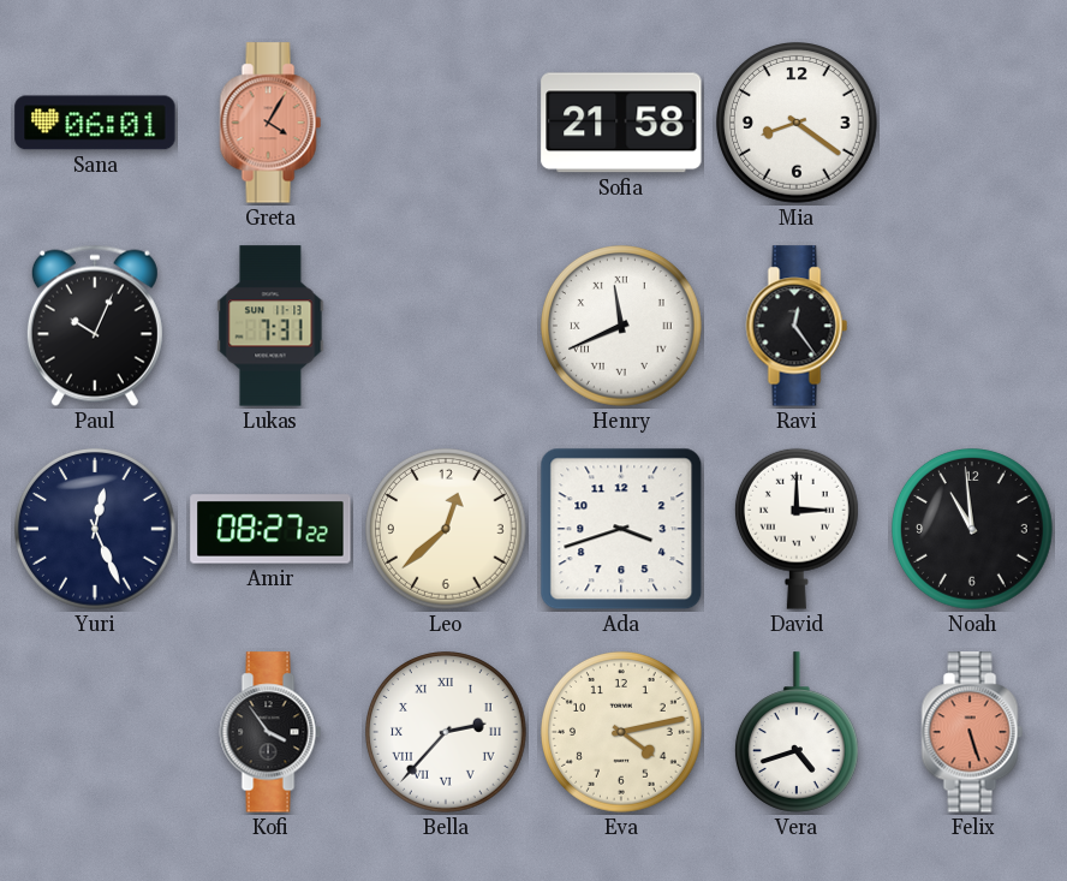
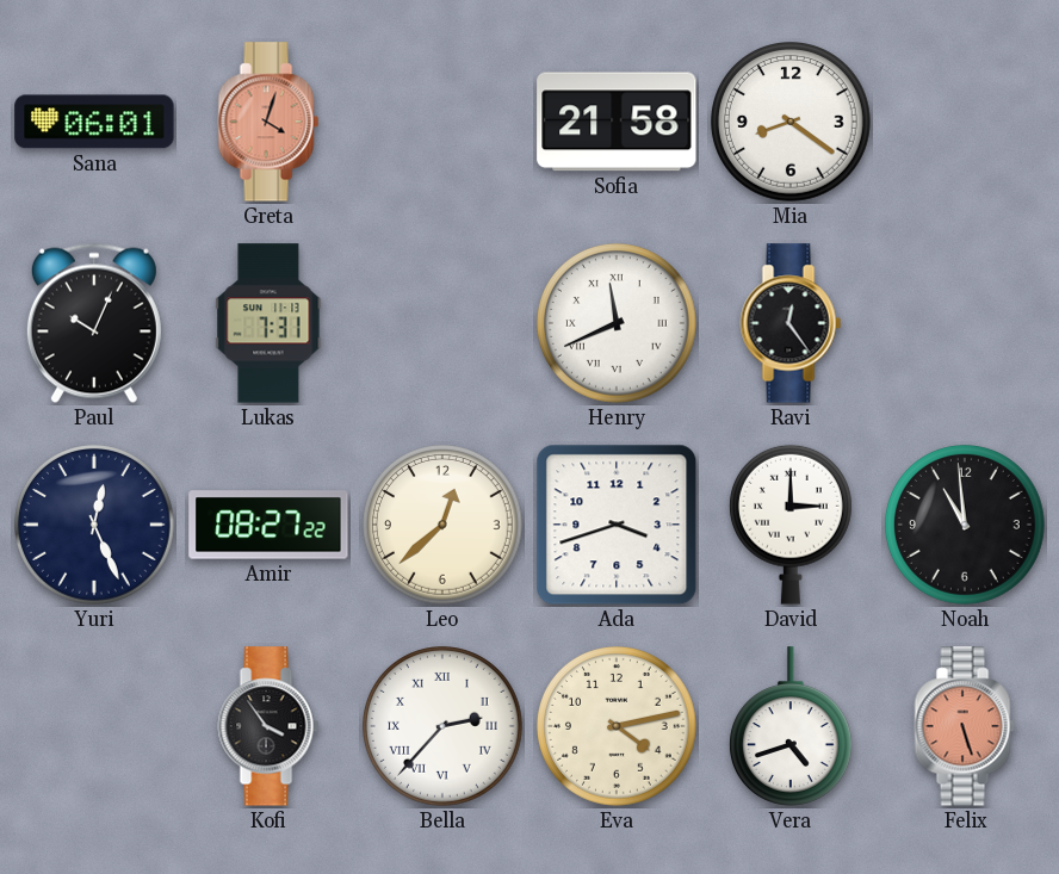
Greta: 4:05 -> 4:03 (268, 122)
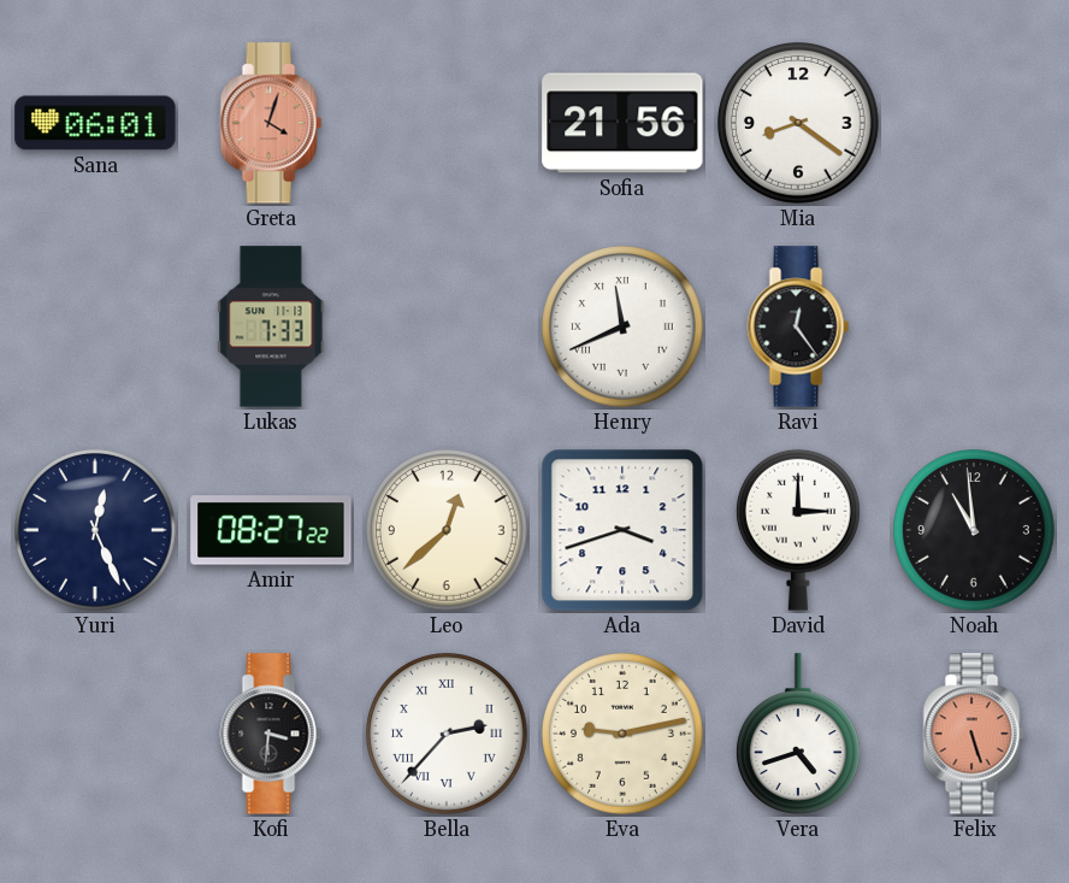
Sofia: 21:58 -> 21:56 (622, 123)
Paul: 10:04 -> none (94, 323)
Lukas: 7:31 -> 7:33 (271, 326)
Kofi: 3:54 -> 3:31 (271, 734)
Eva: 4:13 -> 9:13 (624, 735)
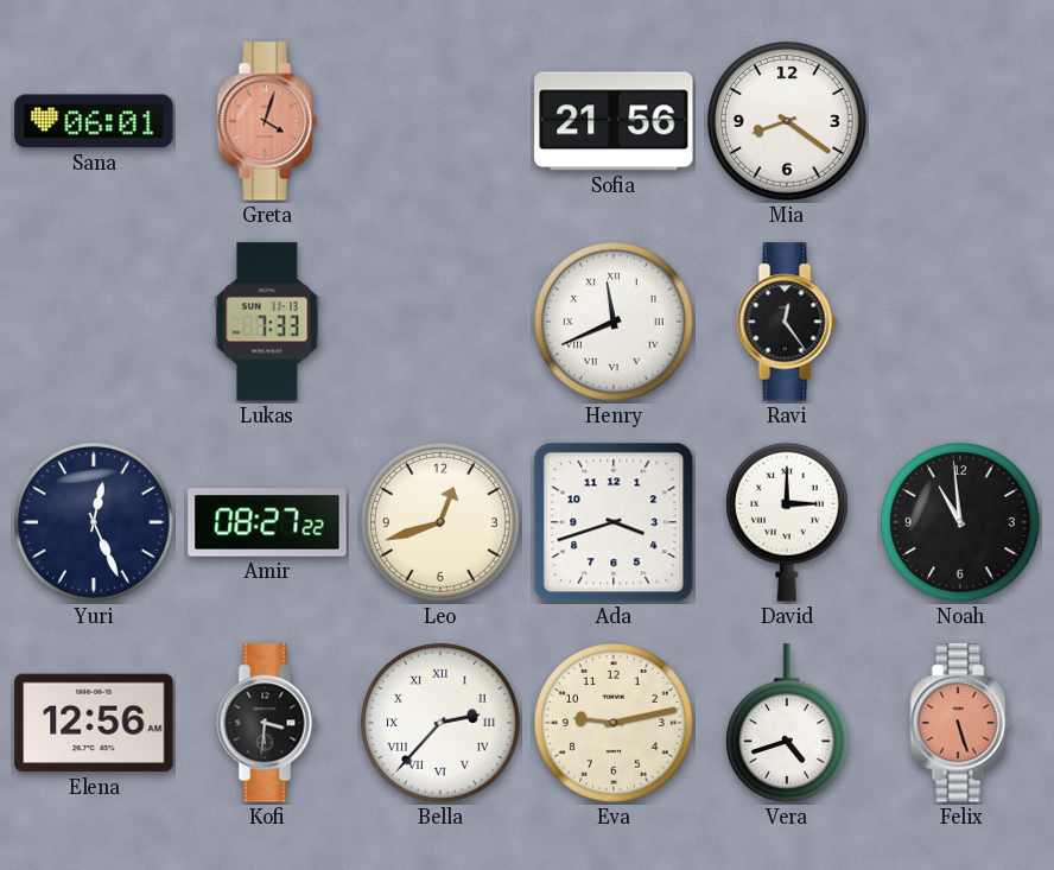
Leo: 12:38 -> 12:42 (442, 523)
Elena: none -> 12:56 (94, 723)
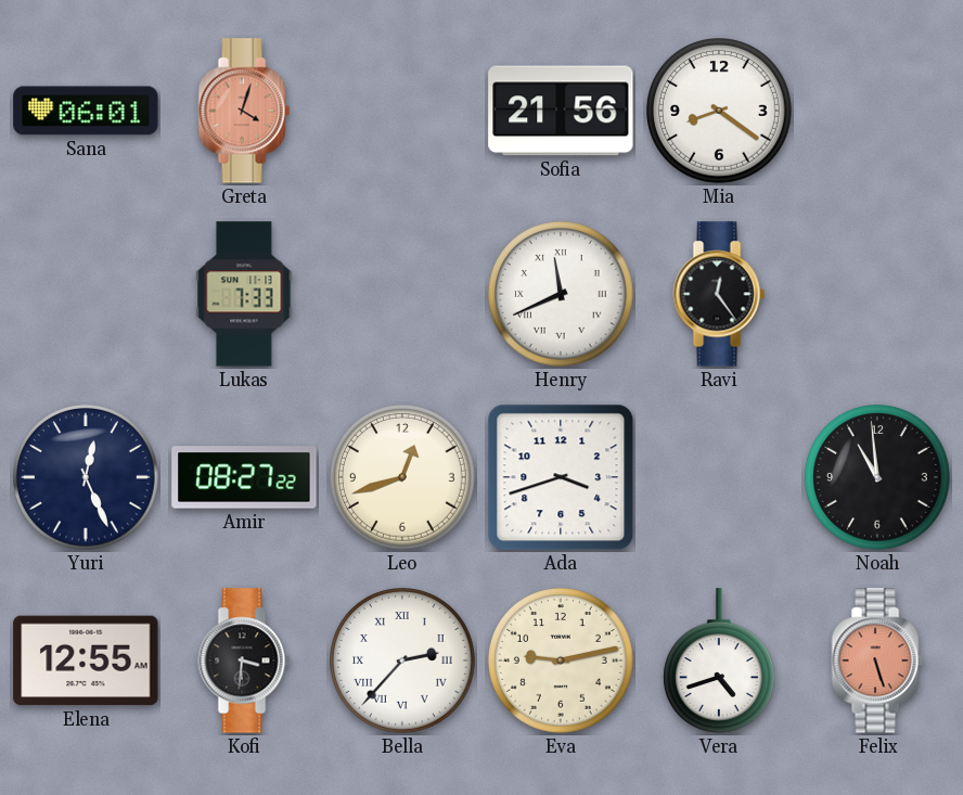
David: 3:00 -> none (787, 522)
Elena: 12:56 -> 12:55 (86, 661)
